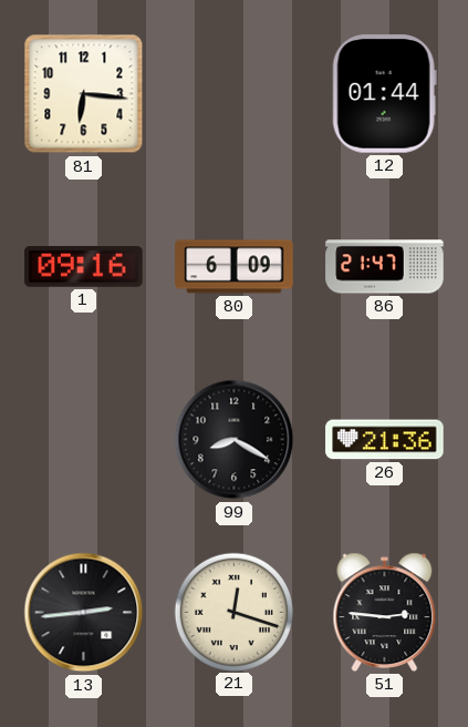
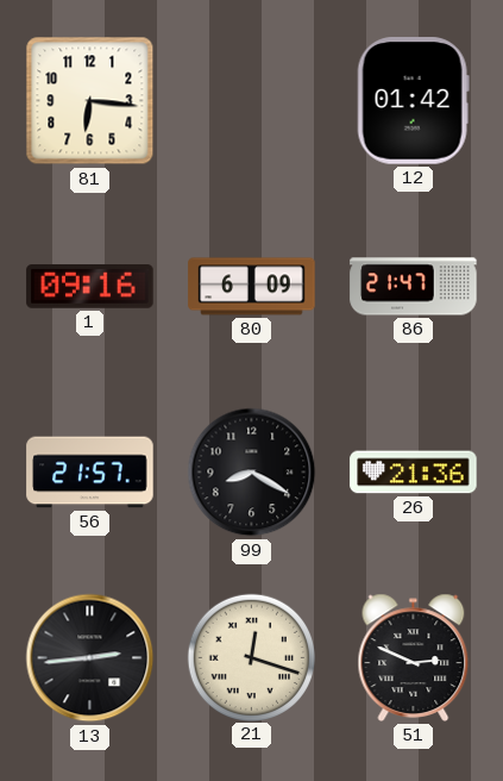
12: 01:44 -> 01:42 (413, 101)
56: none -> 21:57 (90, 473)
51: 2:46 -> 2:49 (414, 657)
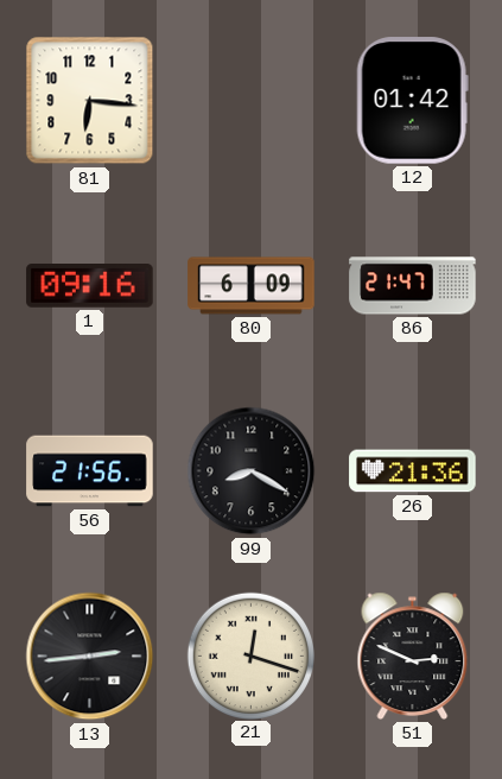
56: 21:57 -> 21:56 (90, 471)
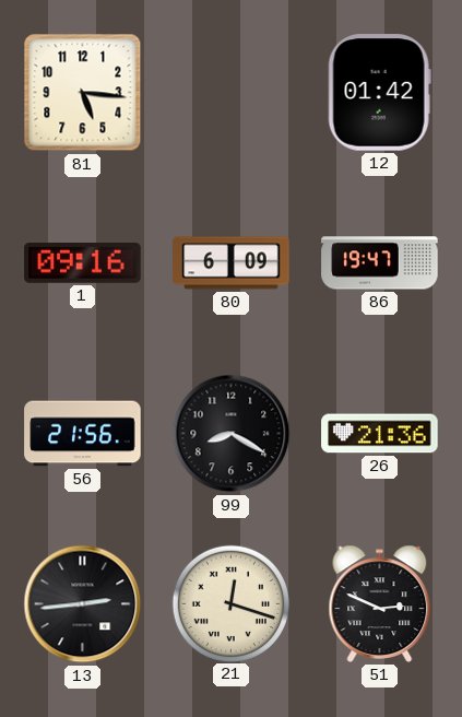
81: 6:16 -> 5:16 (83, 93)
86: 21:47 -> 19:47 (380, 263)
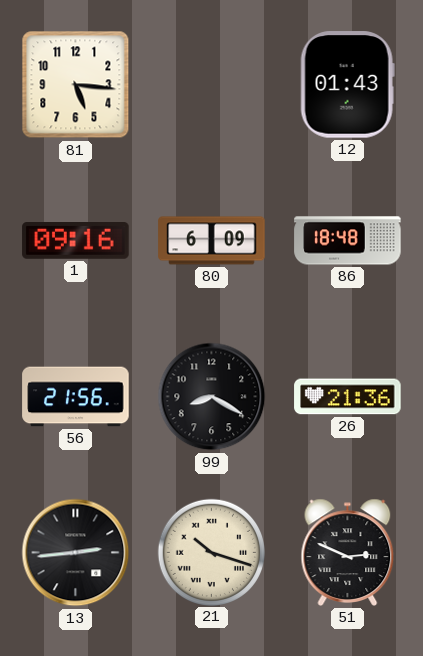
12: 01:42 -> 01:43 (347, 85)
86: 19:47 -> 18:48 (348, 241)
21: 12:18 -> 10:18 (211, 552)
